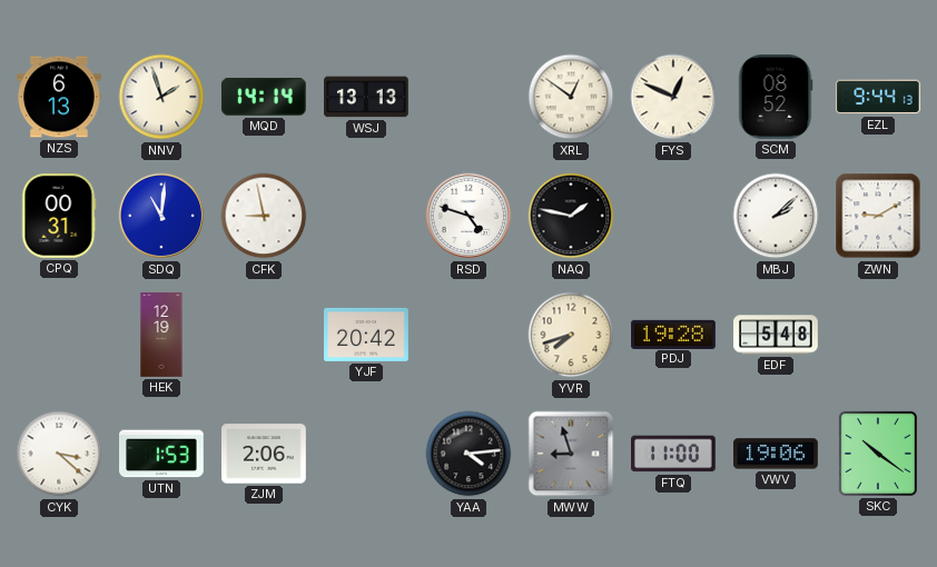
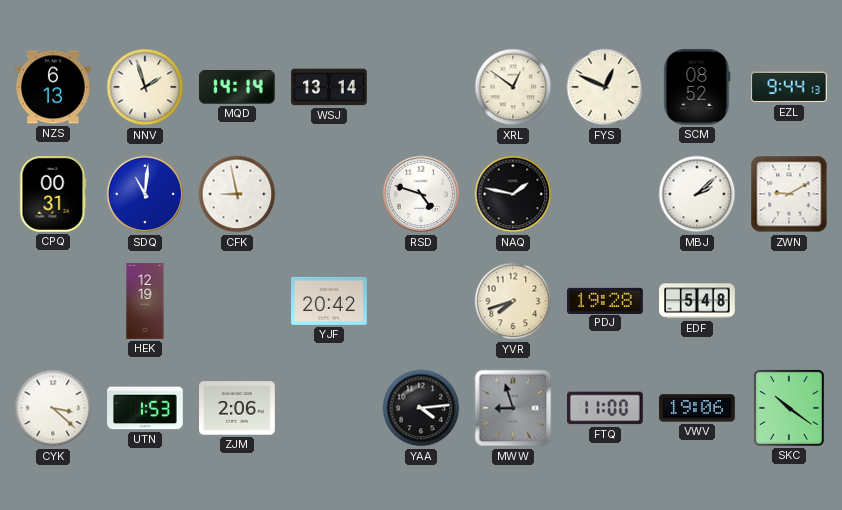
WSJ: 13:13 -> 13:14 (329, 87)
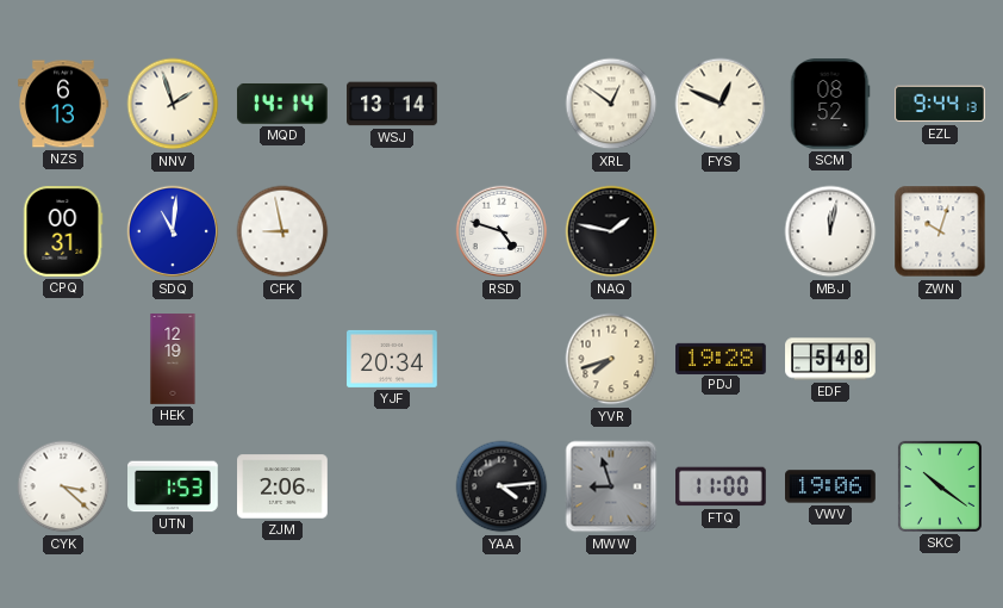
MBJ: 2:08 -> 12:02 (830, 231)
ZWN: 9:10 -> 10:03 (940, 231)
YJF: 20:42 -> 20:34 (392, 359)
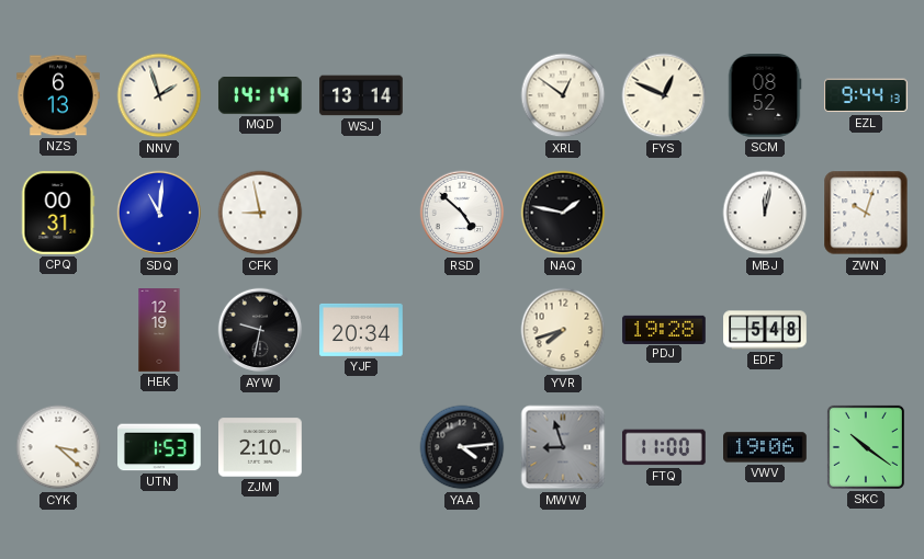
RSD: 4:48 -> 4:52 (462, 213)
AYW: none -> 9:32 (260, 330)
ZJM: 2:06 -> 2:10 (260, 447)
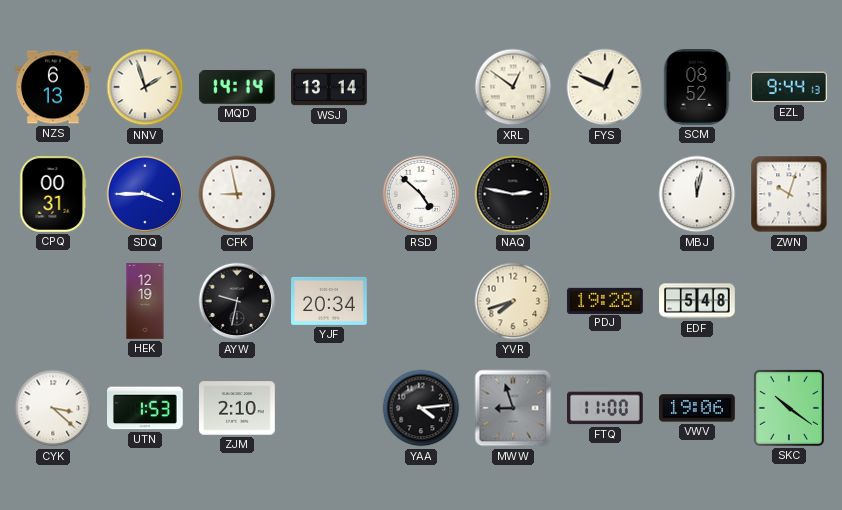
SDQ: 11:01 -> 3:45 (145, 194)
NAQ: 1:47 -> 2:47 (513, 194)
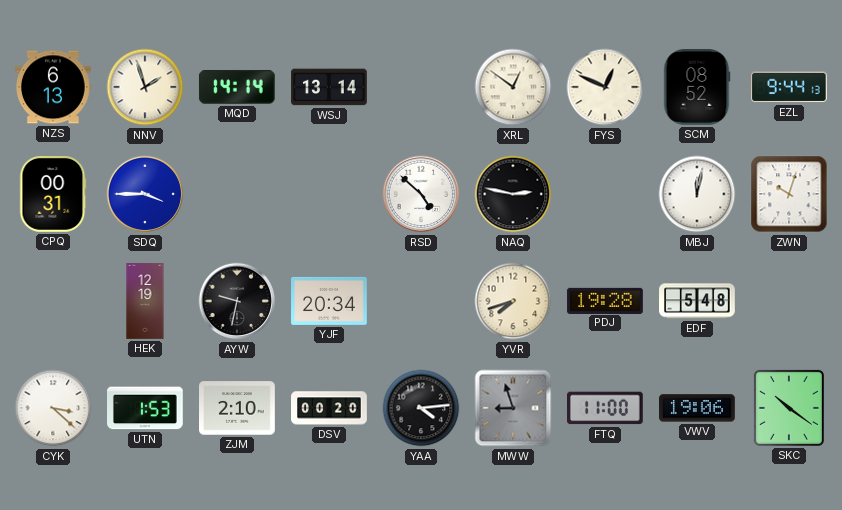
CFK: 8:58 -> none (237, 194)
DSV: none -> 00:20 (329, 408)
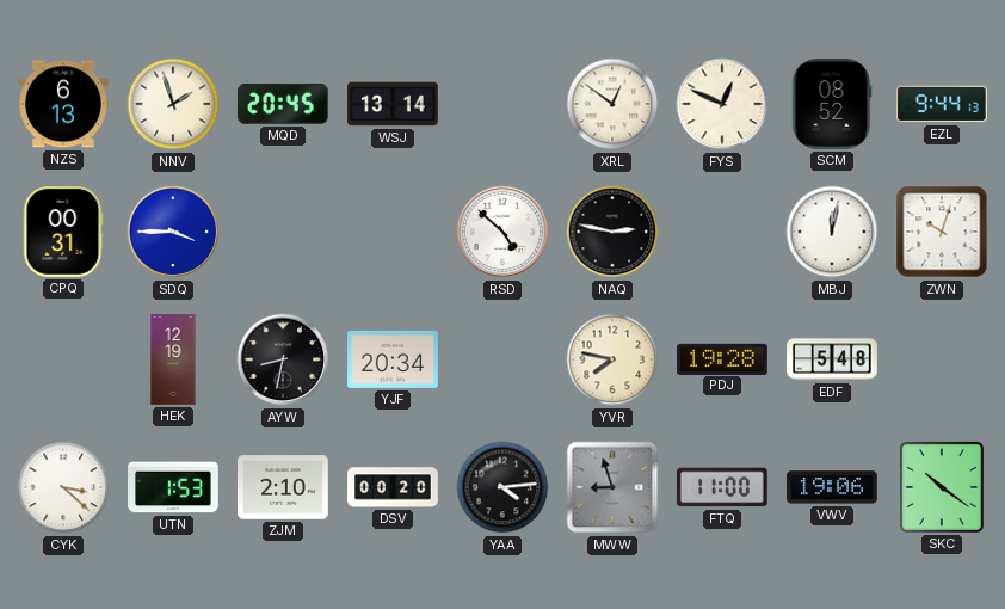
MQD: 14:14 -> 20:45 (283, 104)
AYW: 9:32 -> 8:32 (283, 359)
YVR: 7:42 -> 7:47 (612, 359)
